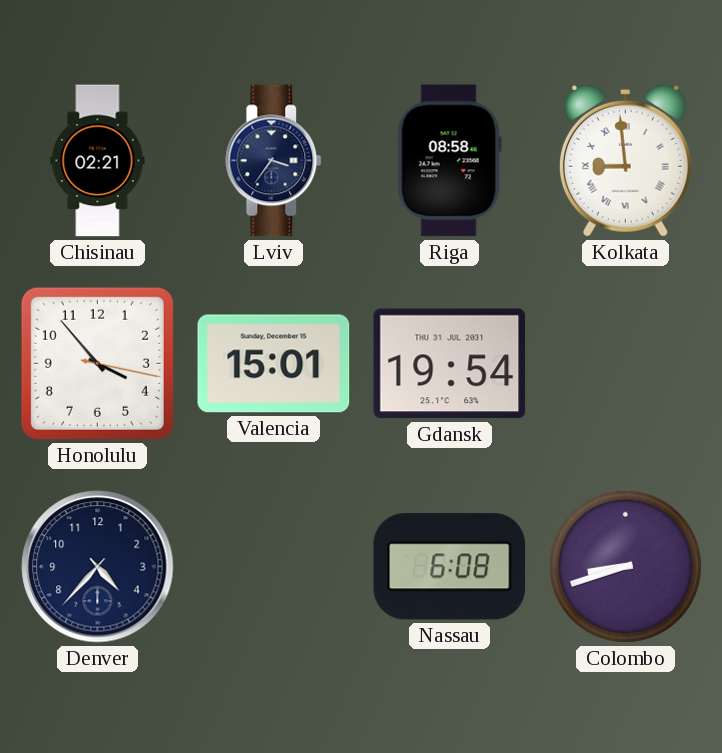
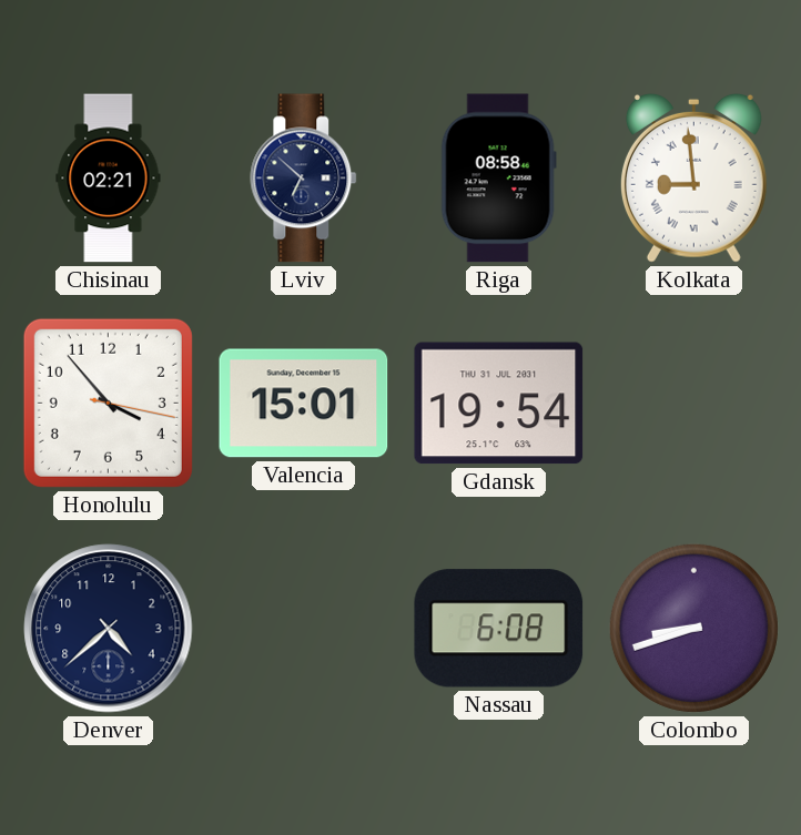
Lviv: 3:36 -> 6:52 (304, 179)
Denver: 4:37 -> 4:38 (109, 629)
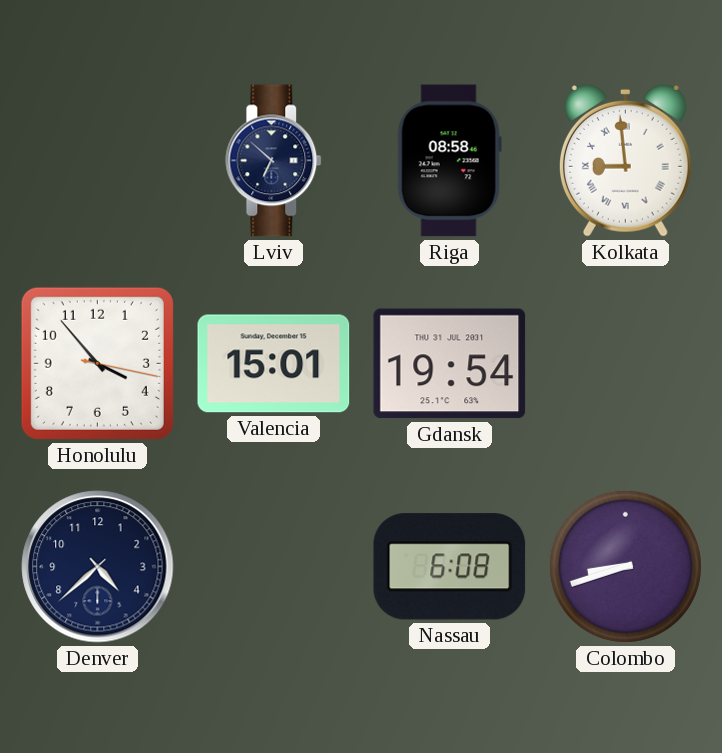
Chisinau: 02:21 -> none (109, 179)
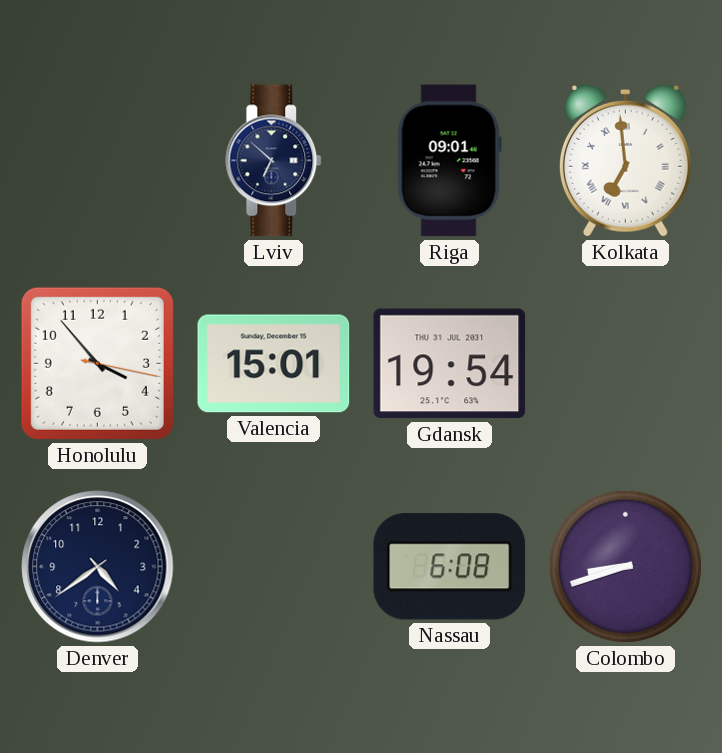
Riga: 08:58 -> 09:01 (449, 161)
Kolkata: 8:59 -> 6:59 (625, 160)
Denver: 4:38 -> 4:39 (98, 567)
